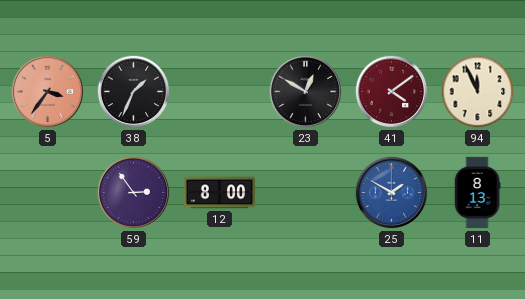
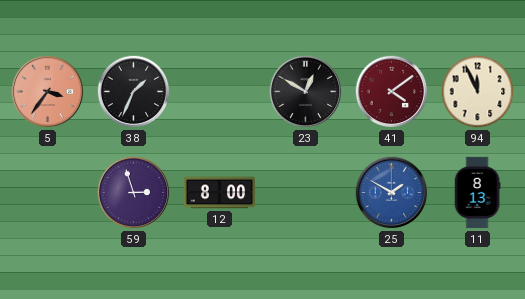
59: 2:54 -> 2:57 (134, 193)
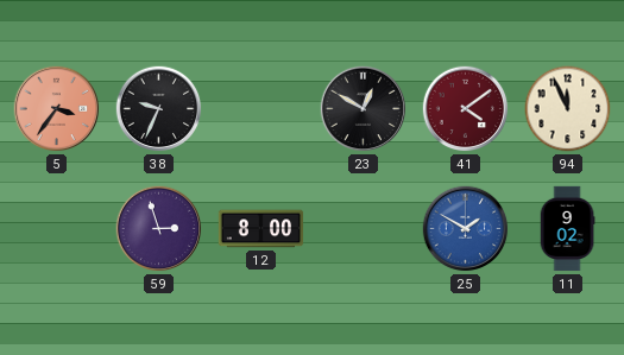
38: 1:34 -> 9:34 (159, 109)
11: 8:13 -> 9:02 (567, 229)
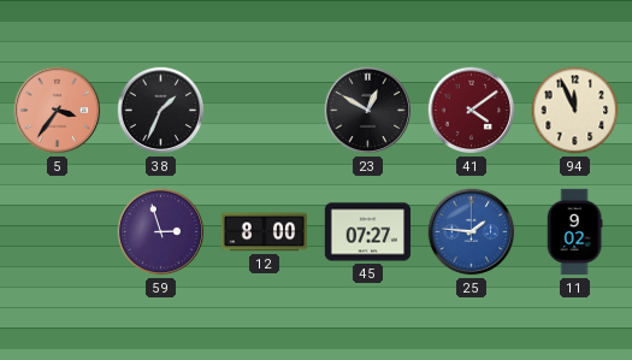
38: 9:34 -> 1:34 (161, 111)
45: none -> 07:27 (368, 232)
25: 1:50 -> 1:46 (472, 232)
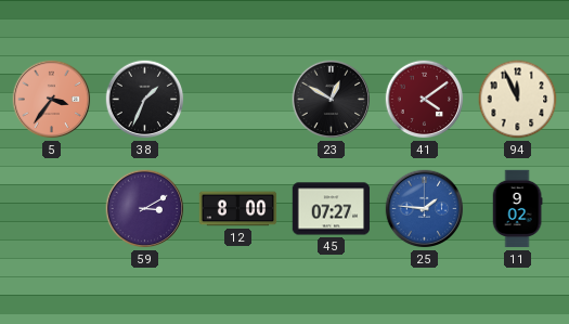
59: 2:57 -> 3:10 (145, 209)
